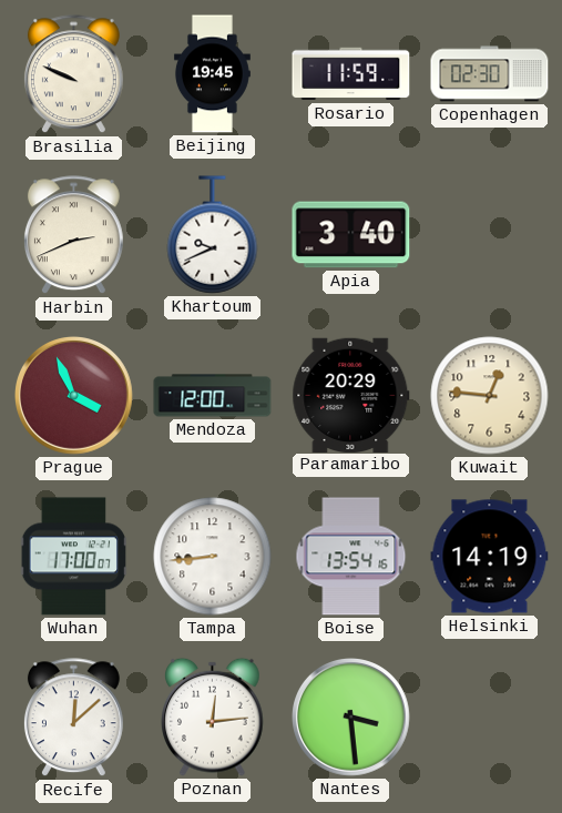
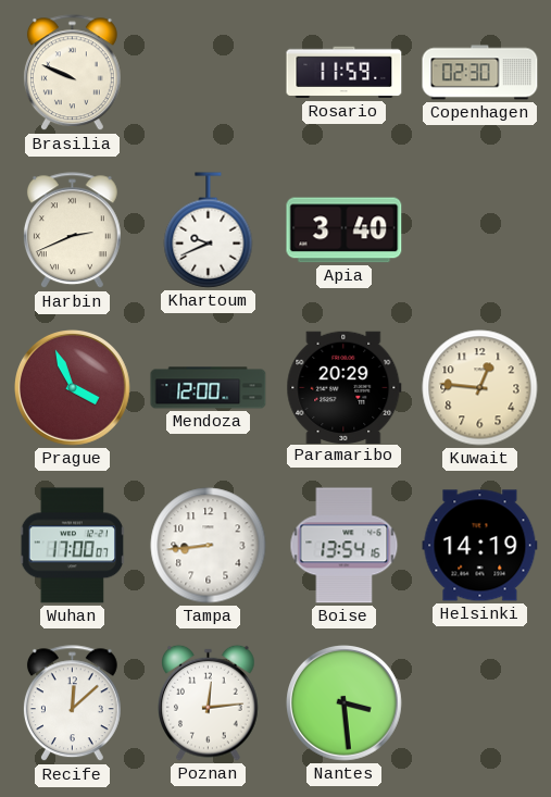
Beijing: 19:45 -> none (212, 74)
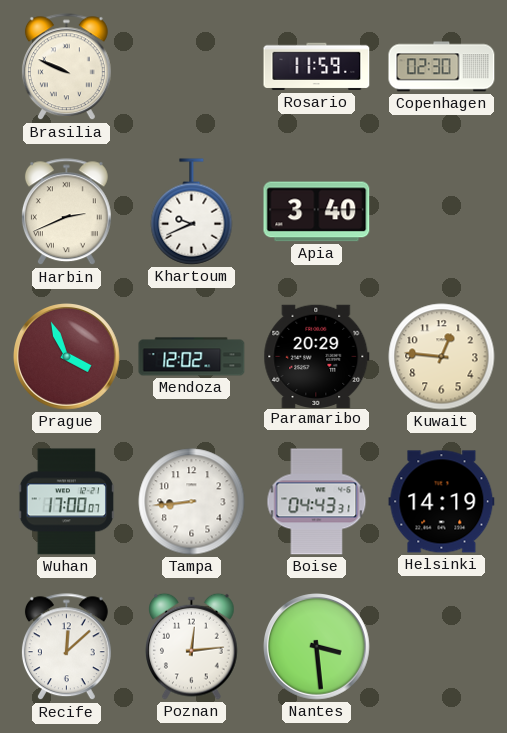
Mendoza: 12:00 -> 12:02 (192, 357)
Boise: 13:54 -> 04:43 (317, 502)
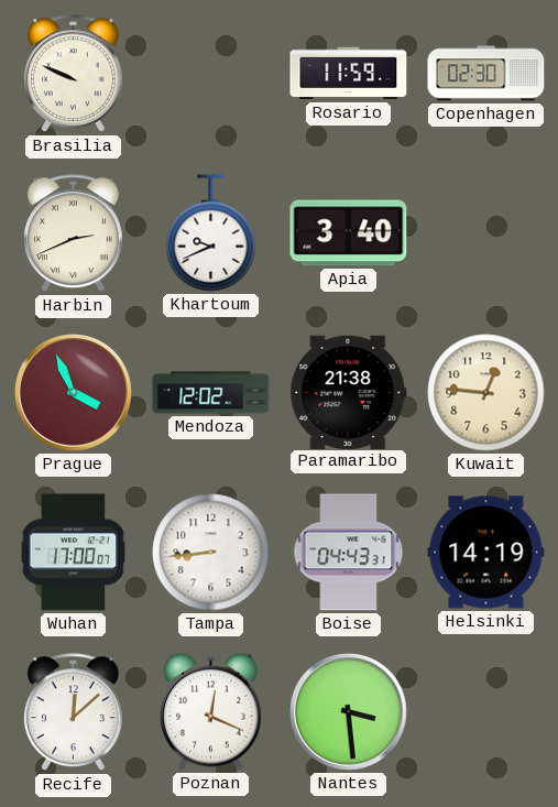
Paramaribo: 20:29 -> 21:38 (349, 392)
Poznan: 12:14 -> 12:19 (211, 711)
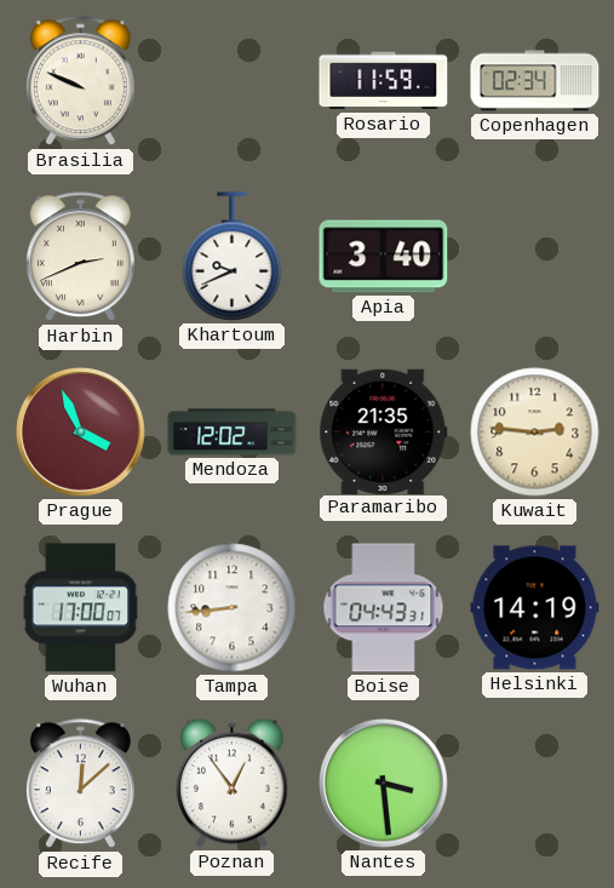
Copenhagen: 02:30 -> 02:34 (535, 81)
Paramaribo: 21:38 -> 21:35 (384, 431)
Kuwait: 12:46 -> 2:46 (535, 432)
Poznan: 12:19 -> 12:54 (233, 783)
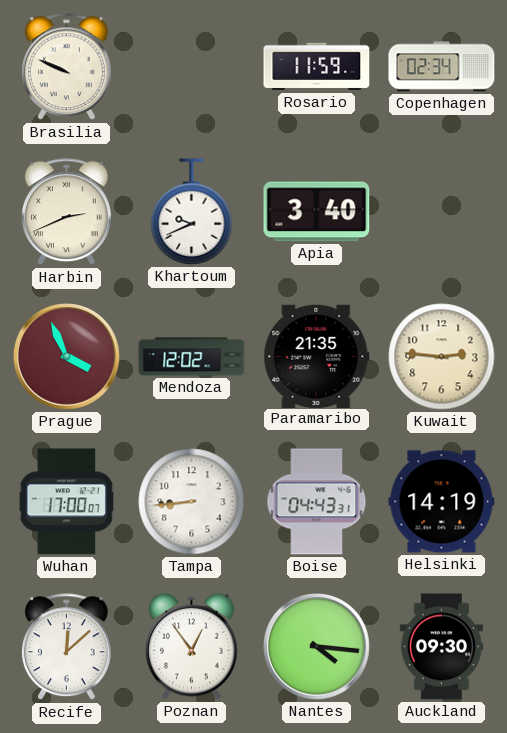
Nantes: 3:29 -> 4:16 (317, 647)
Auckland: none -> 09:30 (442, 647)
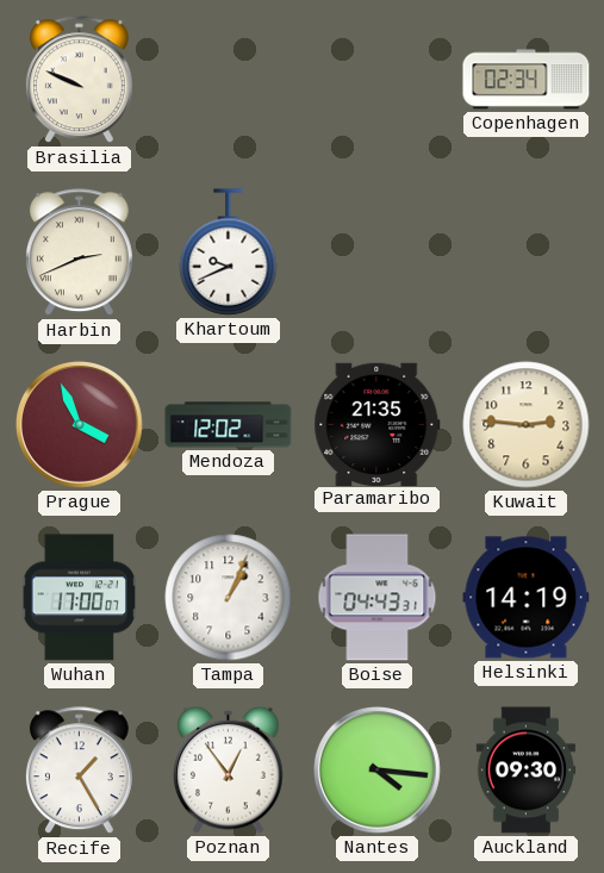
Rosario: 11:59 -> none (317, 67)
Apia: 3:40 -> none (317, 212)
Tampa: 8:44 -> 1:04 (229, 598)
Recife: 12:08 -> 1:25 (79, 771)
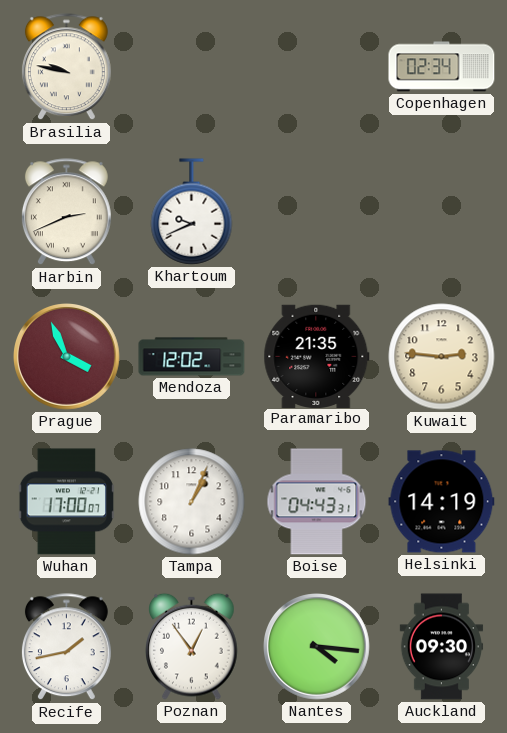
Brasilia: 9:49 -> 9:47 (66, 67)
Recife: 1:25 -> 1:43 (66, 647)
